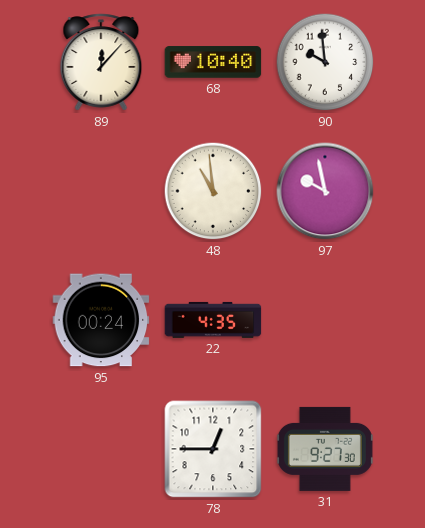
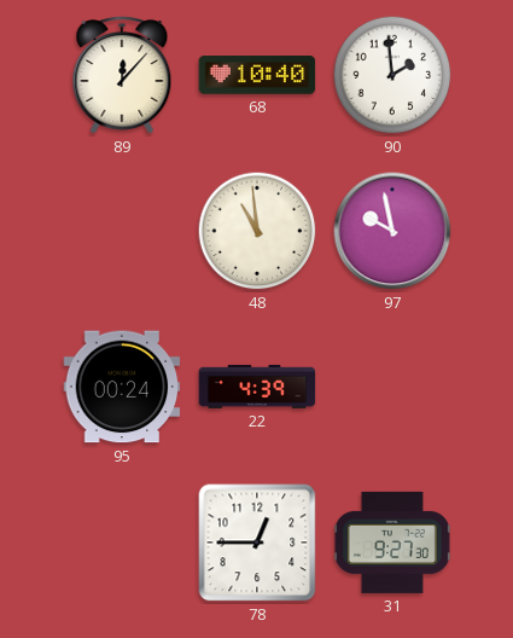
90: 9:59 -> 1:59 (392, 75)
22: 4:35 -> 4:39 (257, 387)
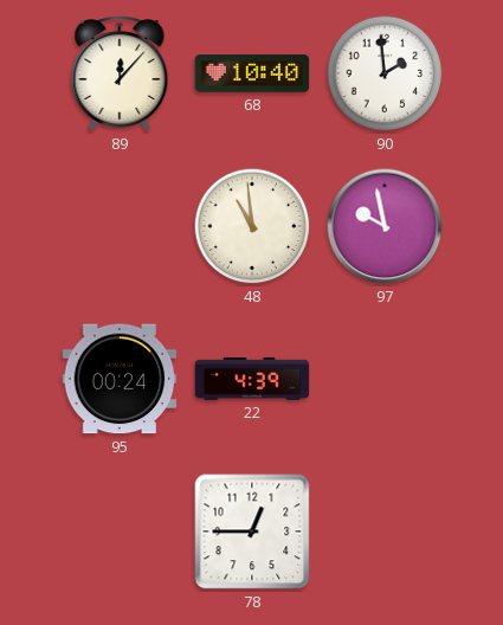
31: 9:27 -> none (392, 543)
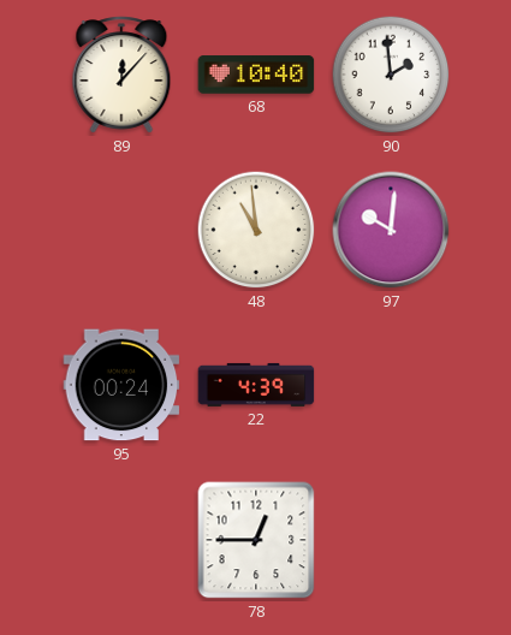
97: 9:58 -> 10:01 (391, 230)
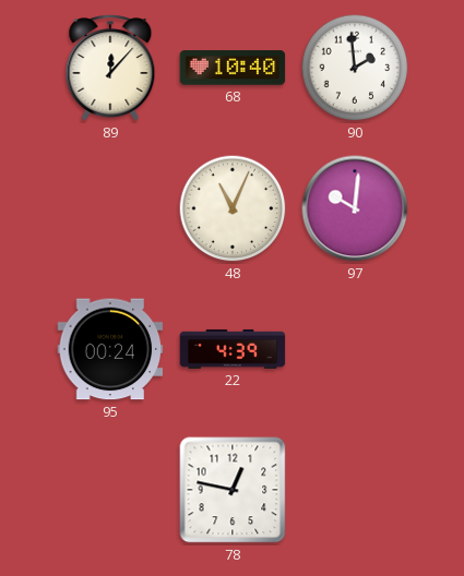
48: 10:59 -> 11:04 (233, 208)
78: 12:45 -> 12:47 (233, 490)
